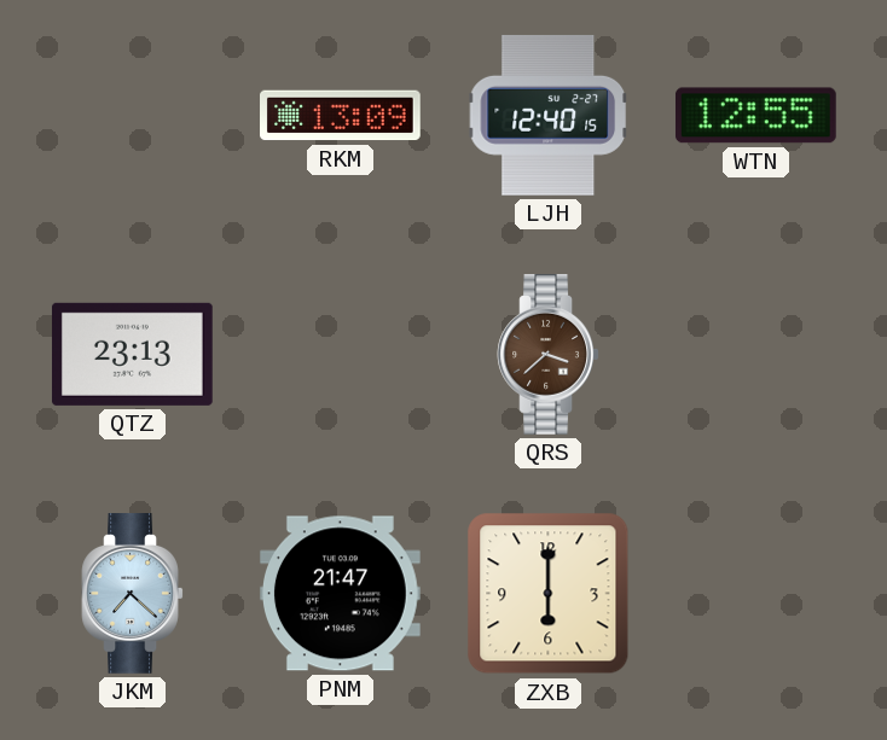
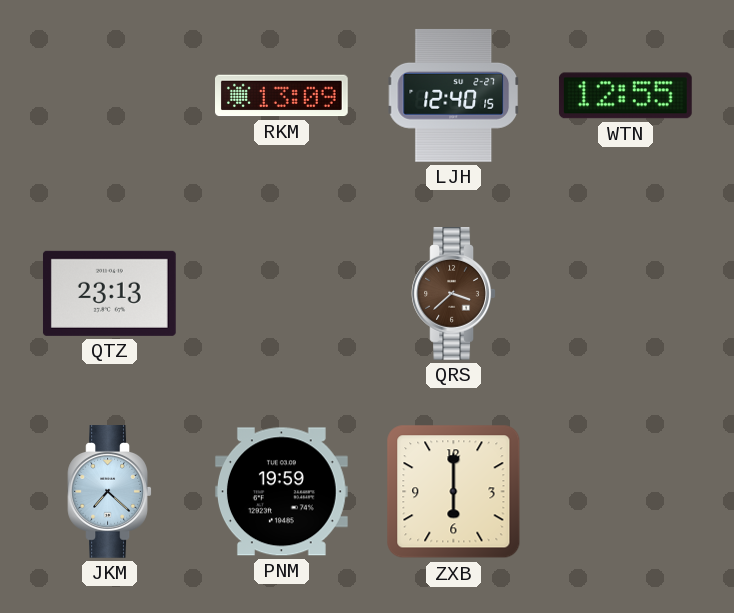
PNM: 21:47 -> 19:59 (281, 492)
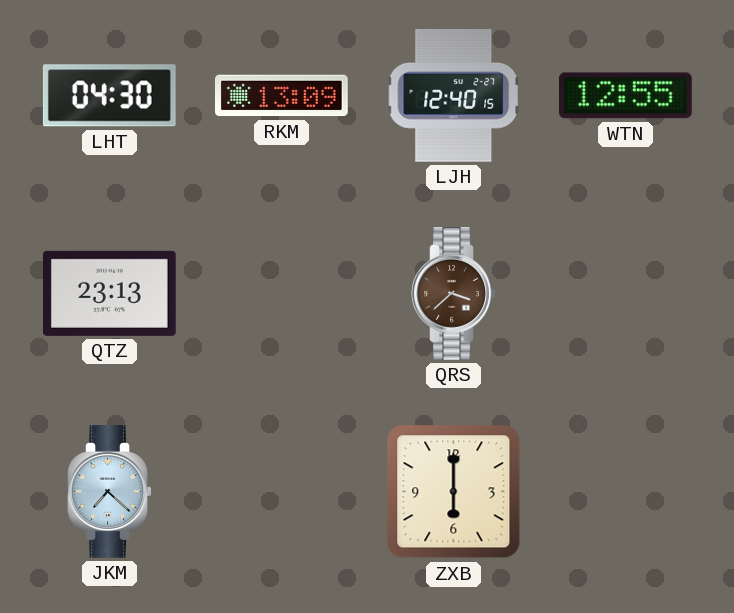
LHT: none -> 04:30 (109, 96)
PNM: 19:59 -> none (281, 492)
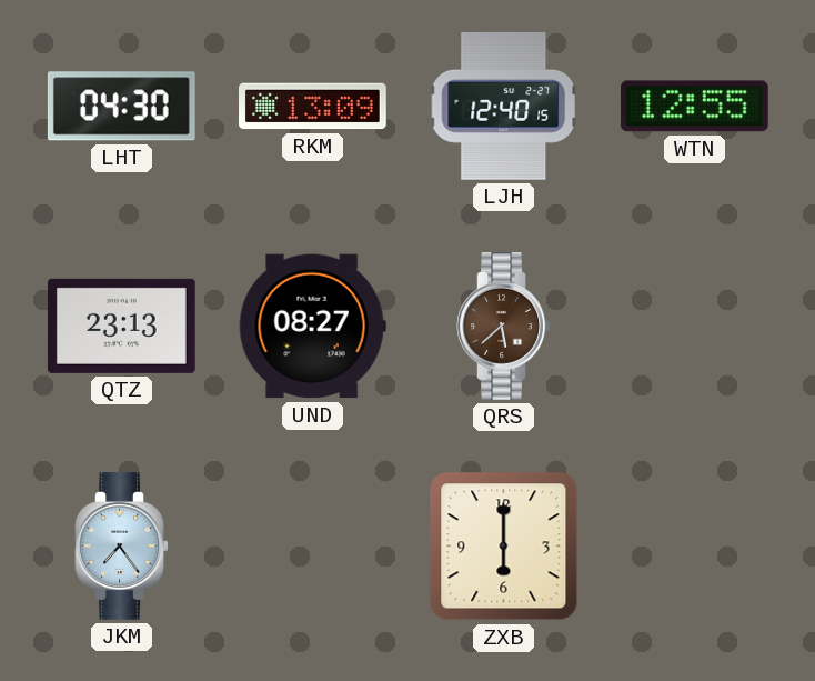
UND: none -> 08:27 (312, 327)
QRS: 3:38 -> 5:38 (504, 327)
JKM: 7:22 -> 7:24 (122, 547)
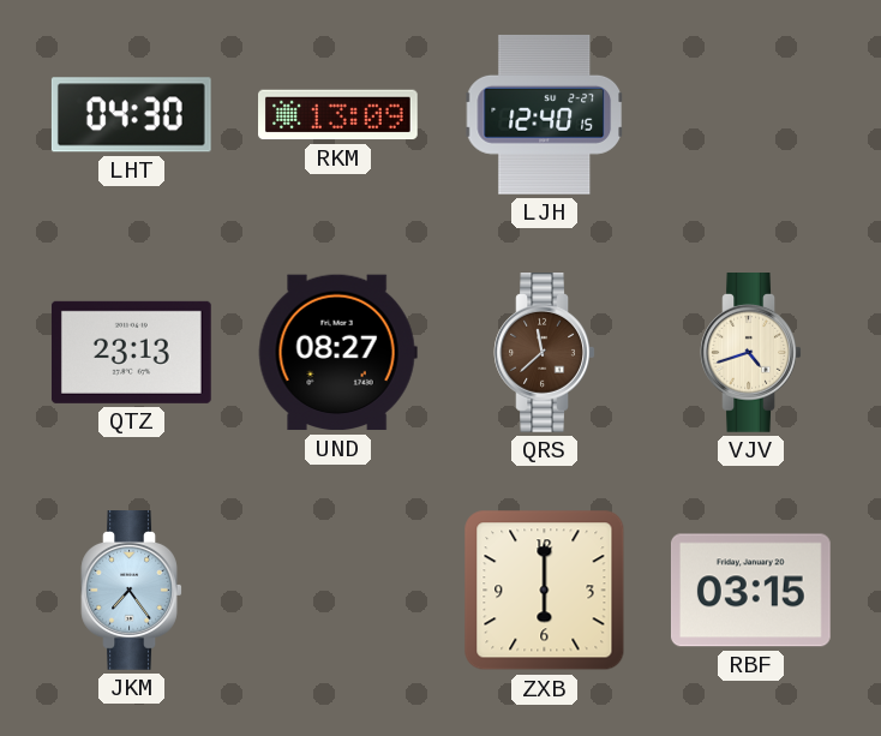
WTN: 12:55 -> none (694, 107)
QRS: 5:38 -> 11:38 (545, 353)
VJV: none -> 4:42 (751, 353)
RBF: none -> 03:15 (750, 591)
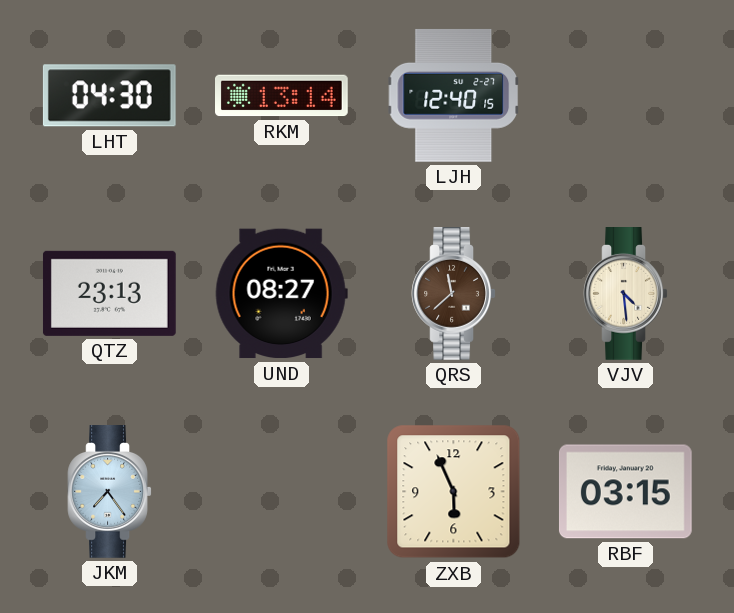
RKM: 13:09 -> 13:14 (282, 96)
VJV: 4:42 -> 4:29 (626, 294)
ZXB: 6:00 -> 5:56 (454, 492)
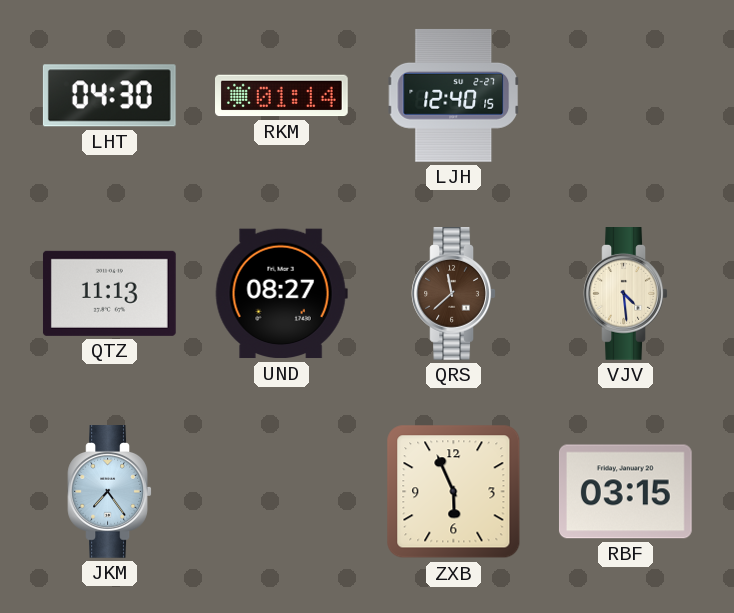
RKM: 13:14 -> 01:14 (282, 96)
QTZ: 23:13 -> 11:13 (109, 293)
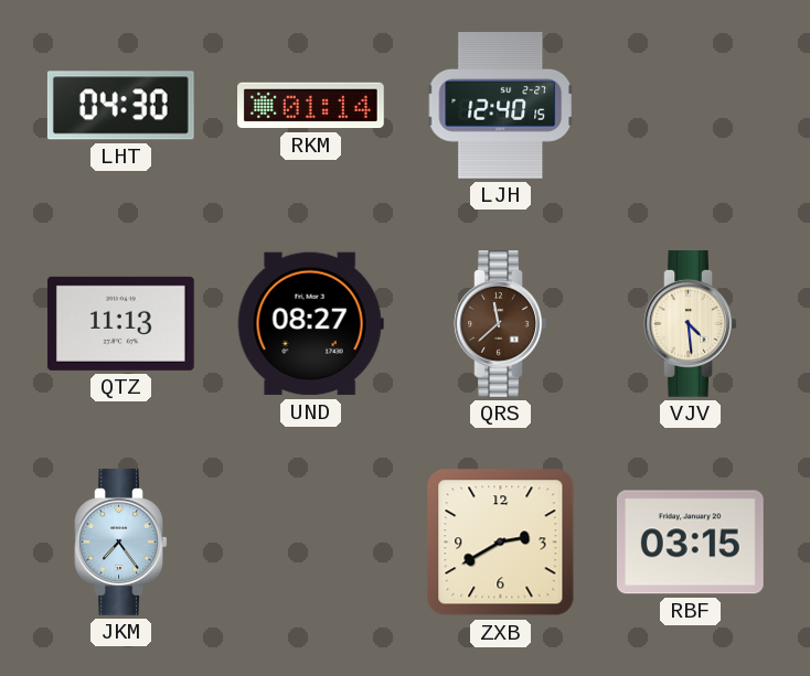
ZXB: 5:56 -> 2:40 (501, 543)
